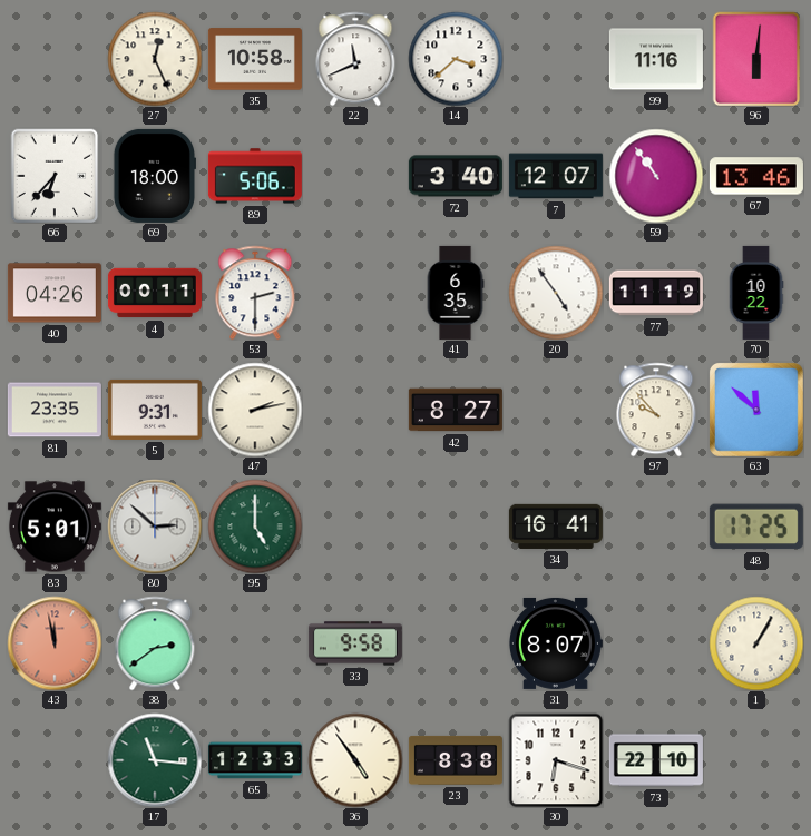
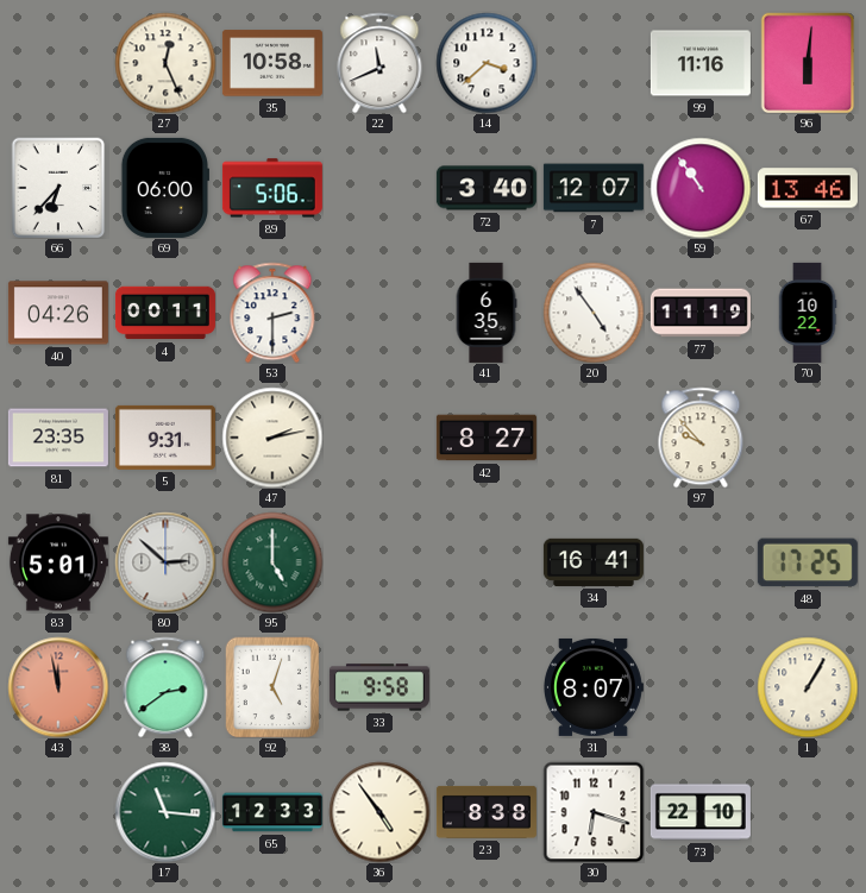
69: 18:00 -> 06:00 (164, 188)
63: 11:52 -> none (756, 410)
92: none -> 5:03 (272, 687)
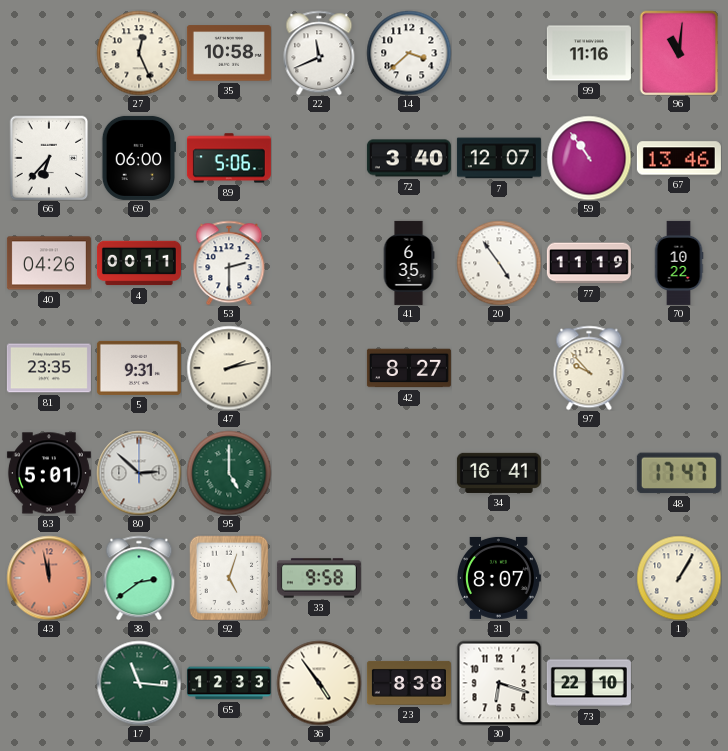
96: 6:01 -> 11:01 (679, 53)
48: 17:25 -> 17:47 (679, 473)
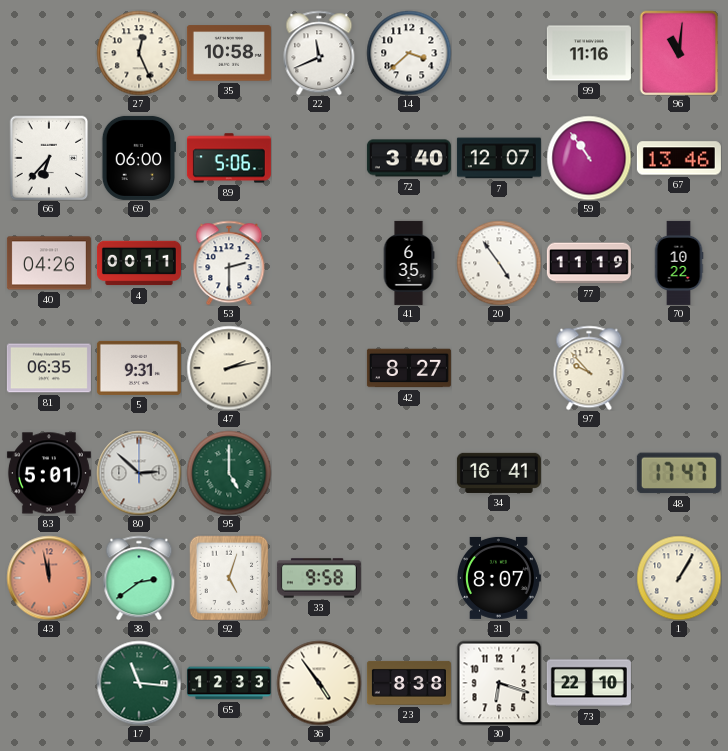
81: 23:35 -> 06:35 (49, 368)
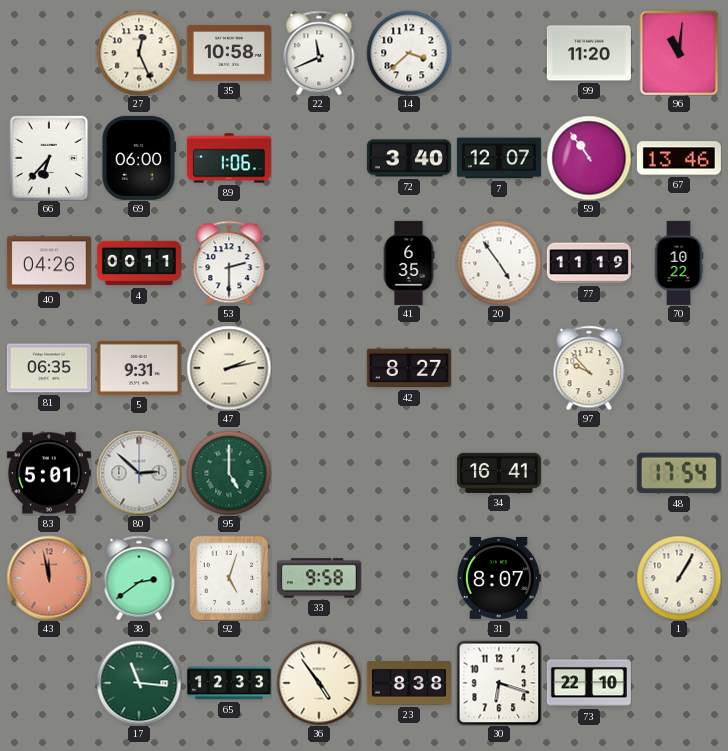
99: 11:16 -> 11:20 (589, 53)
89: 5:06 -> 1:06 (229, 158)
48: 17:47 -> 17:54 (679, 473)
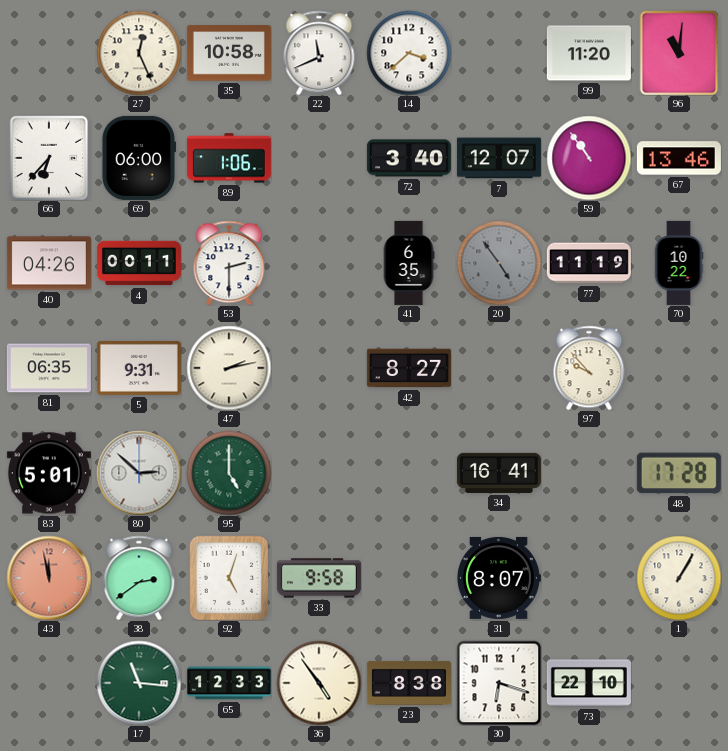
20 dial: white -> grey (499, 263)
48: 17:54 -> 17:28 (679, 473)
